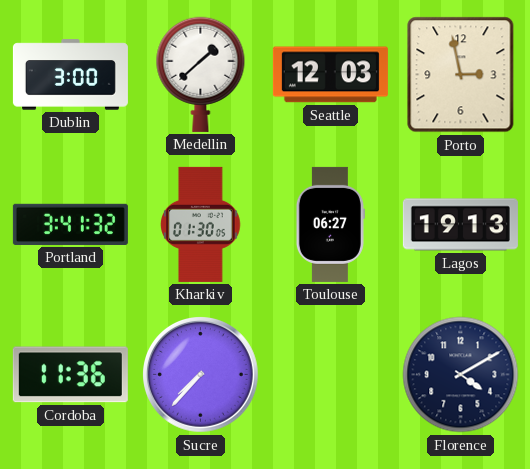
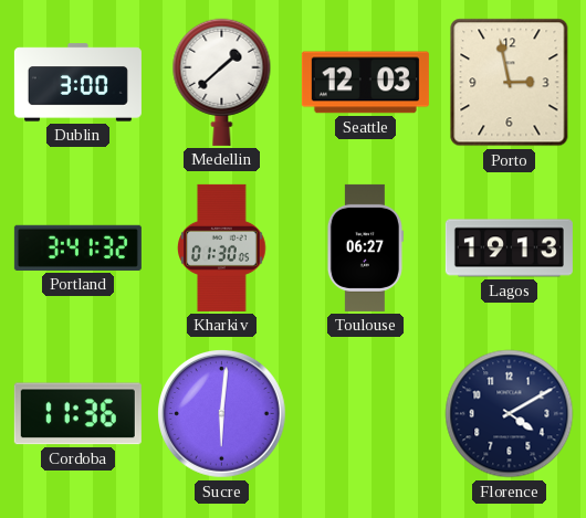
Sucre: 7:37 -> 6:01 (222, 414)
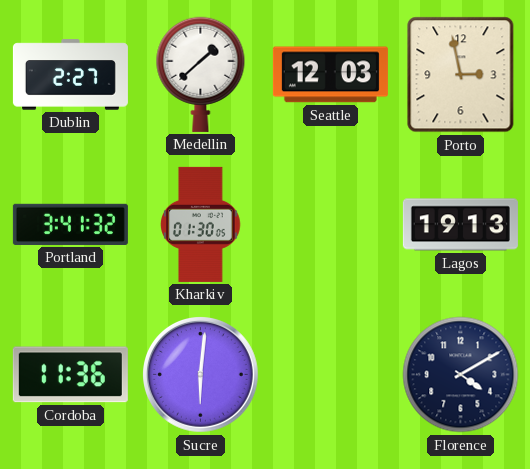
Dublin: 3:00 -> 2:27 (70, 75)
Toulouse: 06:27 -> none (365, 247)
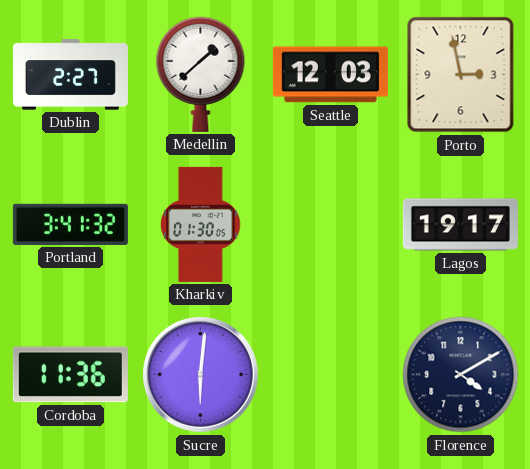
Lagos: 19:13 -> 19:17 (460, 225)
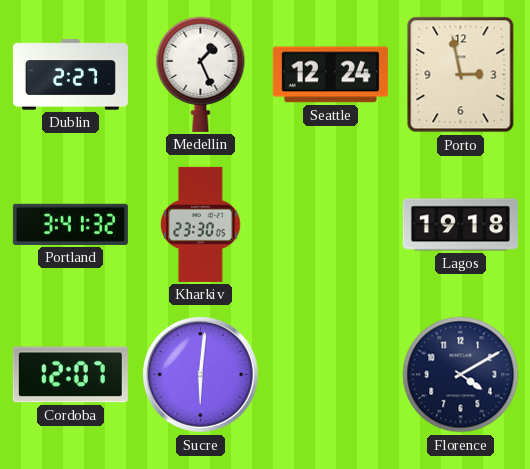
Medellin: 1:38 -> 1:26 (201, 74)
Seattle: 12:03 -> 12:24 (330, 75)
Kharkiv: 01:30 -> 23:30 (201, 224)
Lagos: 19:17 -> 19:18 (460, 225)
Cordoba: 11:36 -> 12:07 (70, 375)
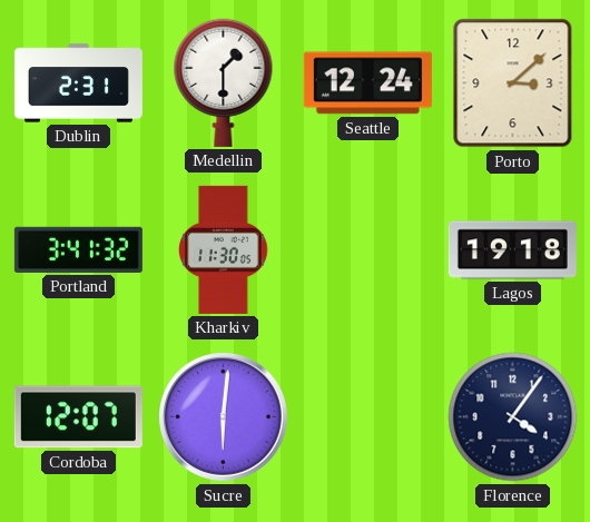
Dublin: 2:27 -> 2:31 (78, 83)
Medellin: 1:26 -> 1:30 (224, 82)
Porto: 2:58 -> 3:08 (513, 83)
Kharkiv: 23:30 -> 11:30 (224, 249)
Florence: 4:10 -> 4:06 (513, 417)
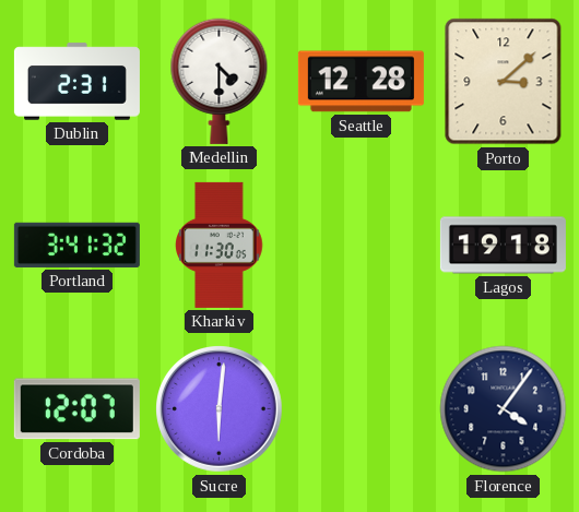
Medellin: 1:30 -> 4:30 (220, 81)
Seattle: 12:24 -> 12:28 (361, 82)
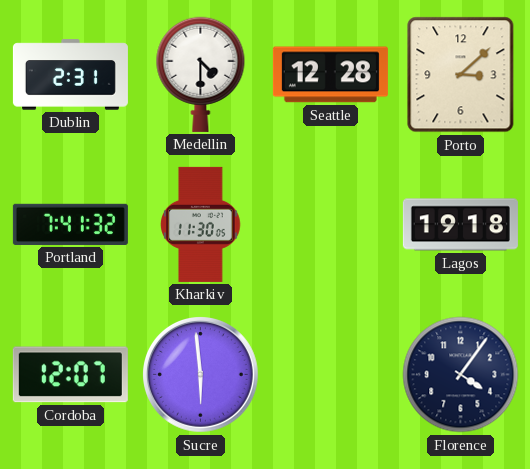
Portland: 3:41 -> 7:41 (70, 224)
Sucre: 6:01 -> 5:59 (201, 375)
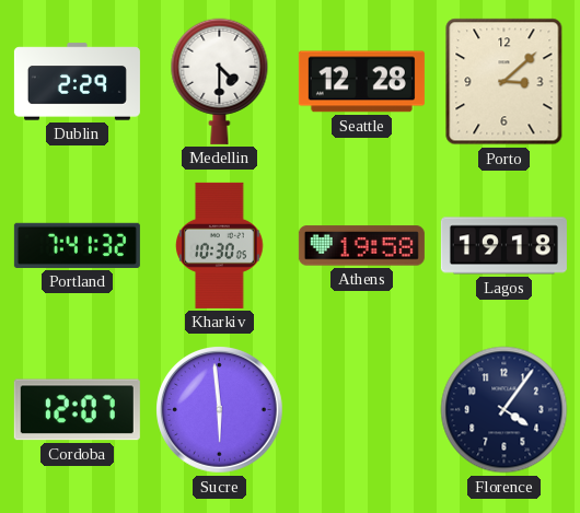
Dublin: 2:31 -> 2:29 (77, 82)
Kharkiv: 11:30 -> 10:30 (220, 245)
Athens: none -> 19:58 (361, 246)
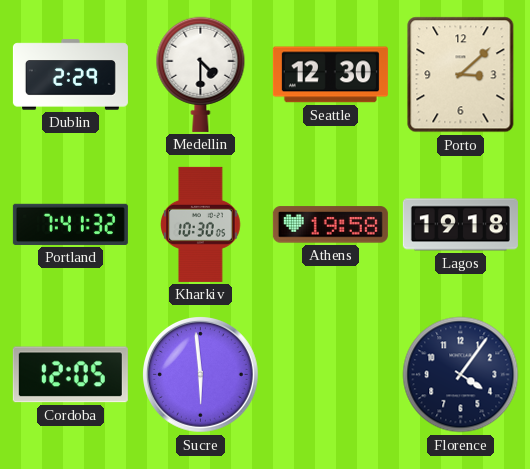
Seattle: 12:28 -> 12:30 (330, 75)
Cordoba: 12:07 -> 12:05 (70, 375)
